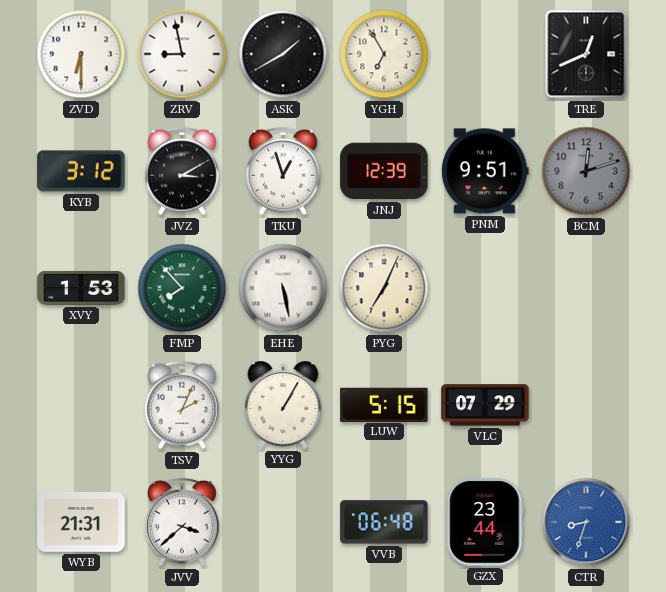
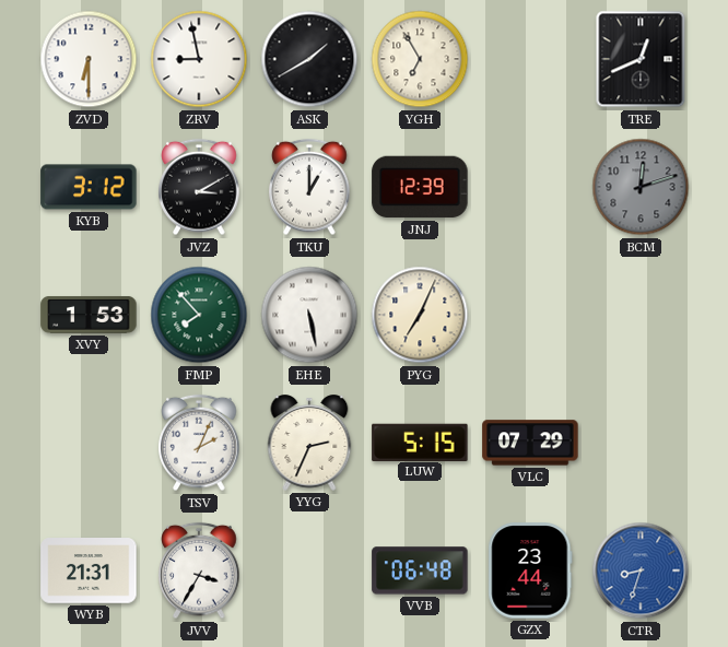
TKU: 12:57 -> 1:00 (309, 187)
PNM: 9:51 -> none (485, 171)
YYG: 1:05 -> 2:34 (309, 443)
JVV: 3:38 -> 3:35 (199, 570)
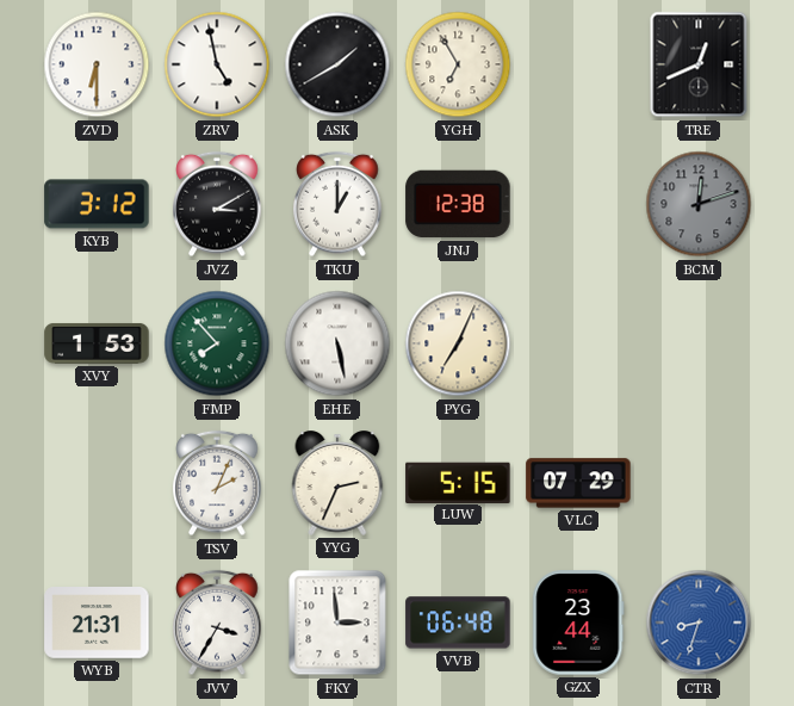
ZRV: 8:58 -> 4:58 (217, 64)
JNJ: 12:39 -> 12:38 (458, 204)
FKY: none -> 2:59 (337, 623)
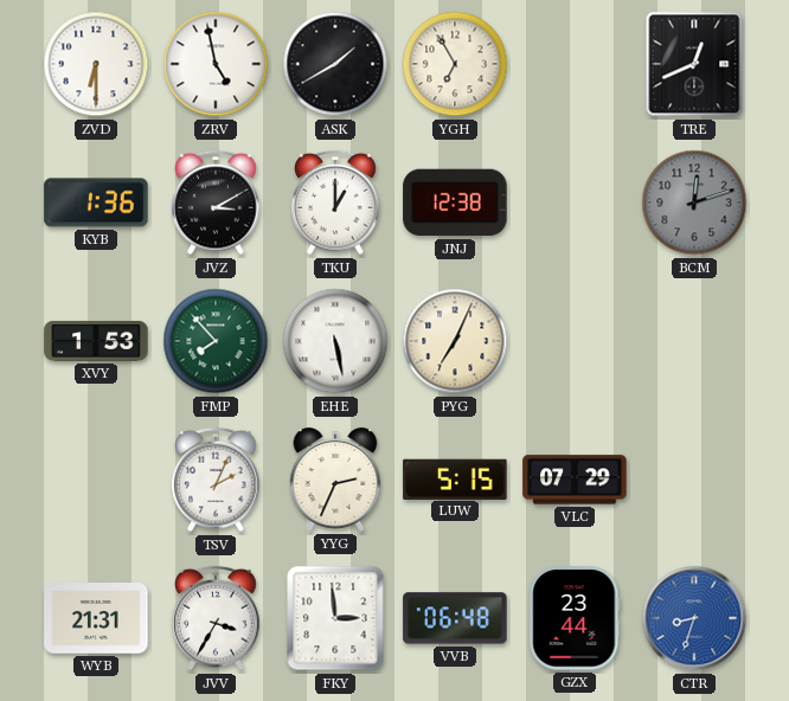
KYB: 3:12 -> 1:36 (96, 202)
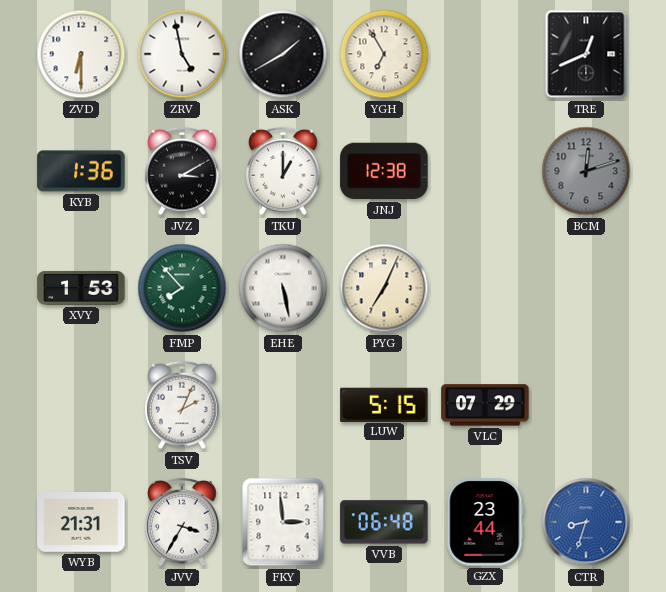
YYG: 2:34 -> none (335, 480)
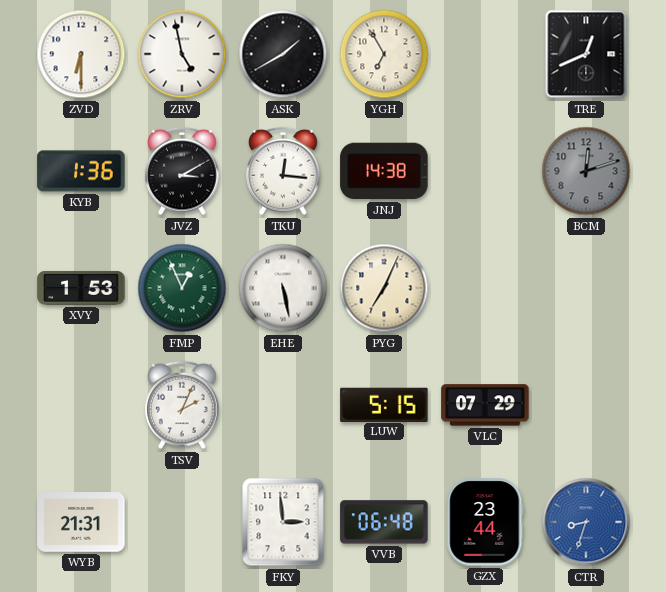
TKU: 1:00 -> 12:16 (283, 171)
JNJ: 12:38 -> 14:38 (384, 171)
FMP: 7:53 -> 12:56 (182, 288)
JVV: 3:35 -> none (182, 522)
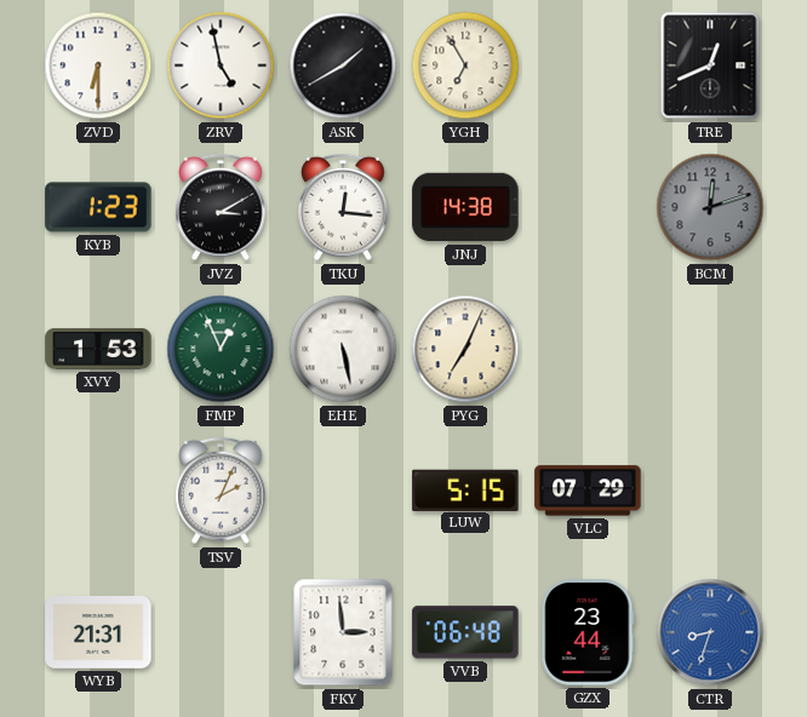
KYB: 1:36 -> 1:23 (98, 207)
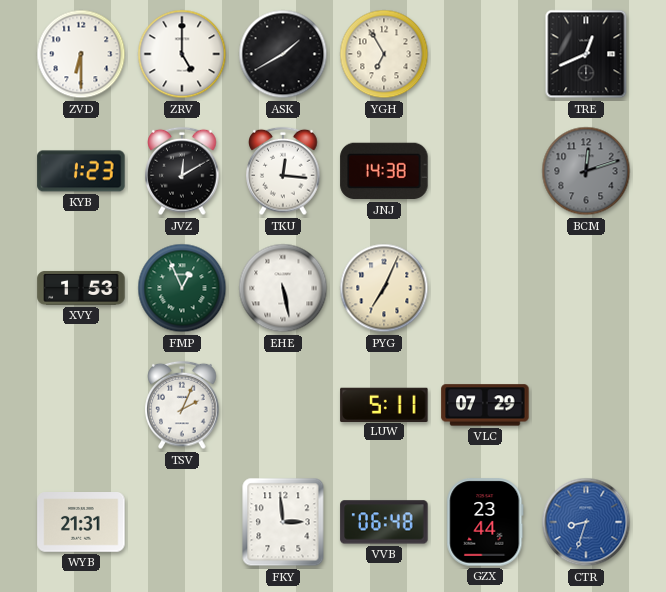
ZRV: 4:58 -> 5:00 (182, 54)
JVZ: 3:10 -> 12:10 (182, 171)
LUW: 5:15 -> 5:11 (384, 404)
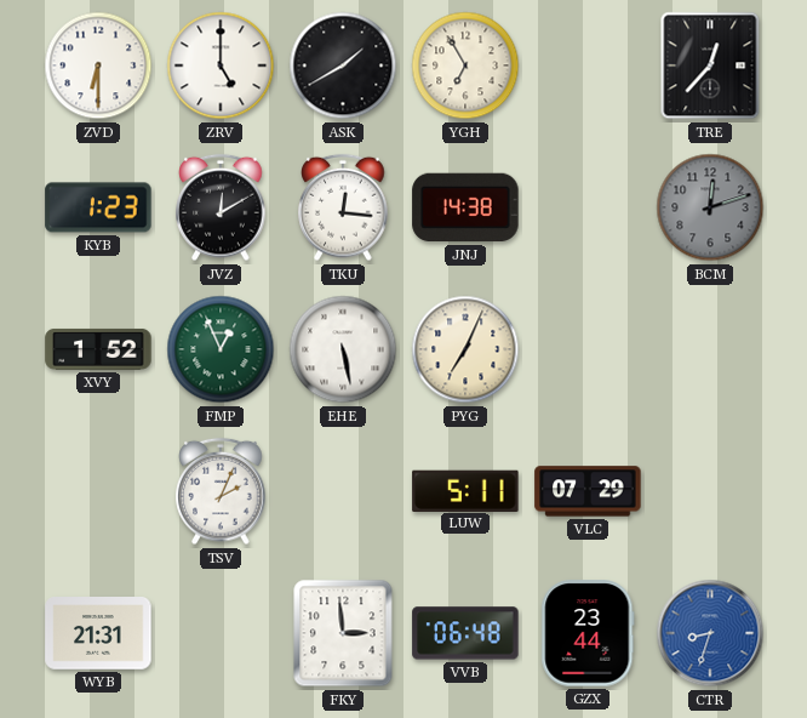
TRE: 12:41 -> 12:37 (710, 65)
XVY: 1:53 -> 1:52 (98, 349)
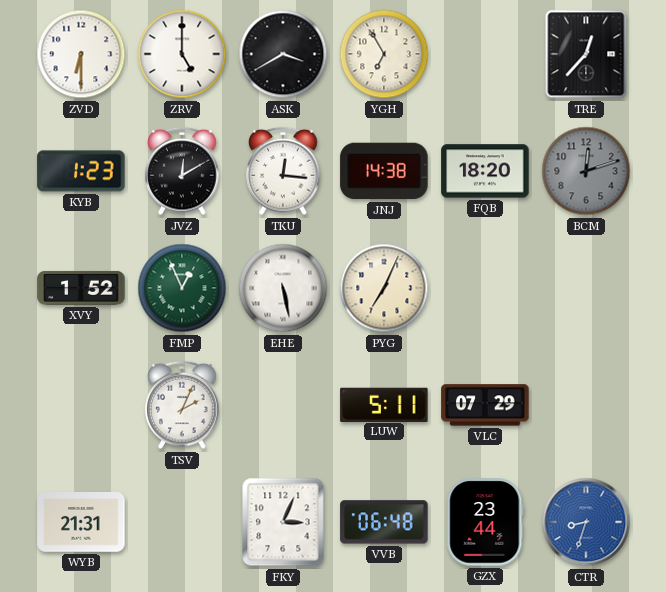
ASK: 1:40 -> 3:40 (283, 54)
FQB: none -> 18:20 (485, 171)
FKY: 2:59 -> 3:04 (283, 522)
